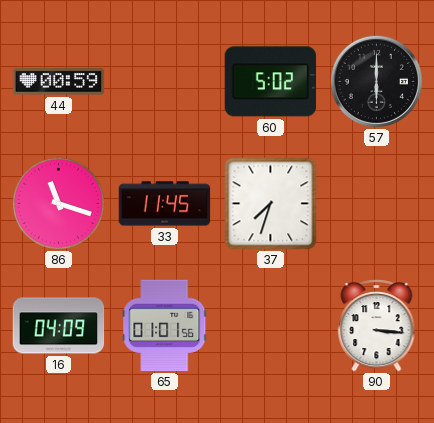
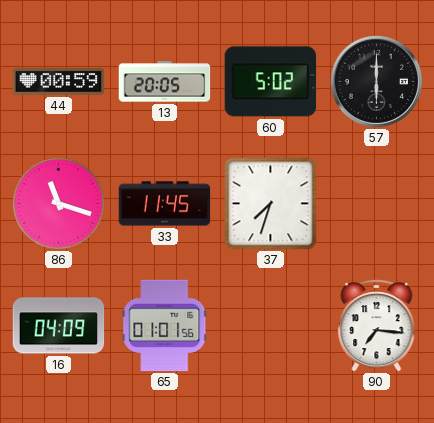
13: none -> 20:05 (165, 82)
90: 3:16 -> 7:16 (377, 326)
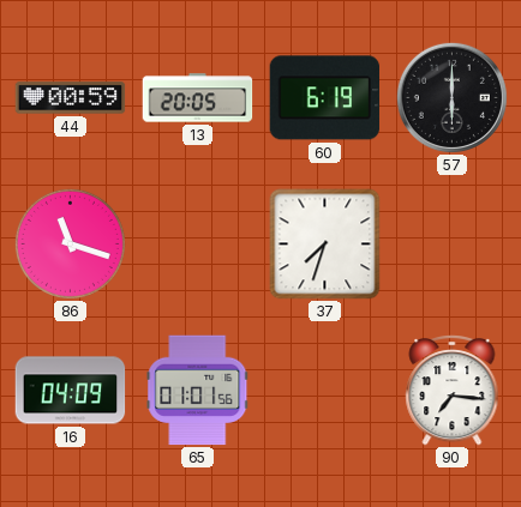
60: 5:02 -> 6:19 (325, 98)
33: 11:45 -> none (165, 204)
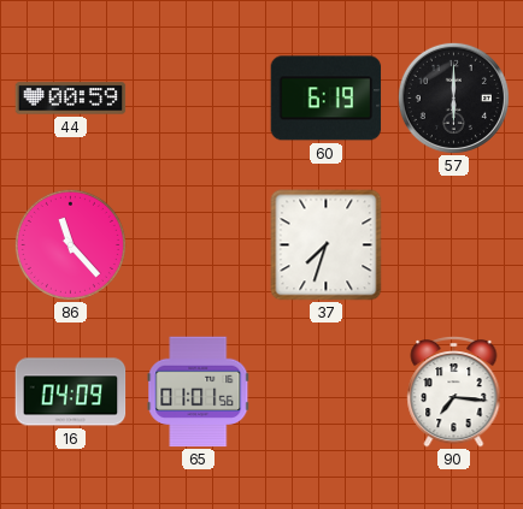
13: 20:05 -> none (198, 98)
86: 11:18 -> 11:23 (70, 244)
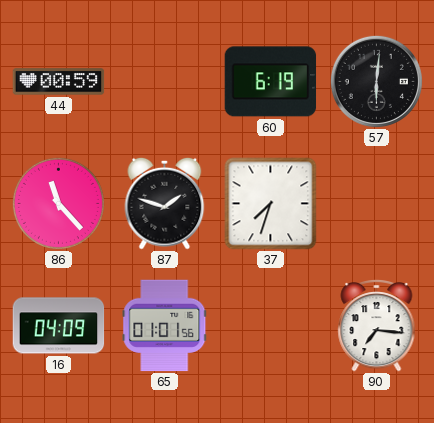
57: 6:00 -> 6:01 (376, 81)
87: none -> 1:48 (165, 203)
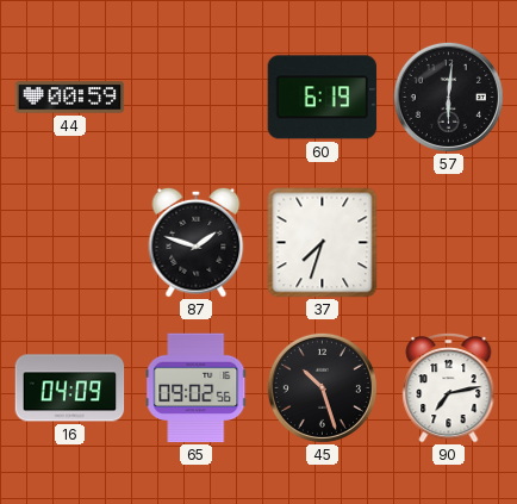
86: 11:23 -> none (58, 203)
65: 01:01 -> 09:02 (197, 388)
45: none -> 10:27 (322, 387)
90: 7:16 -> 7:13 (449, 388)
